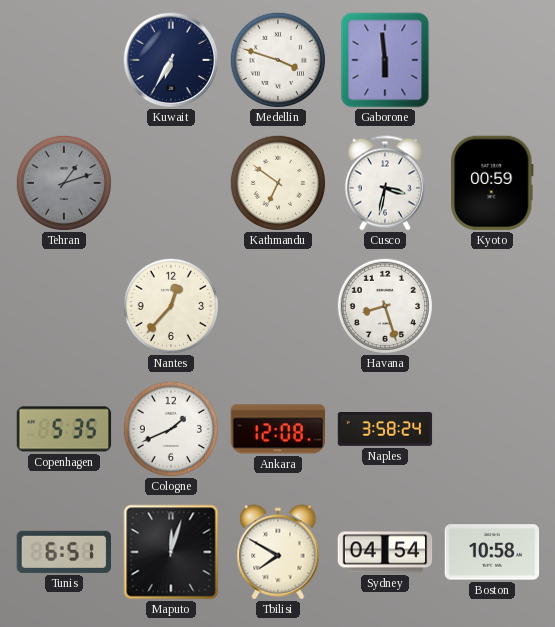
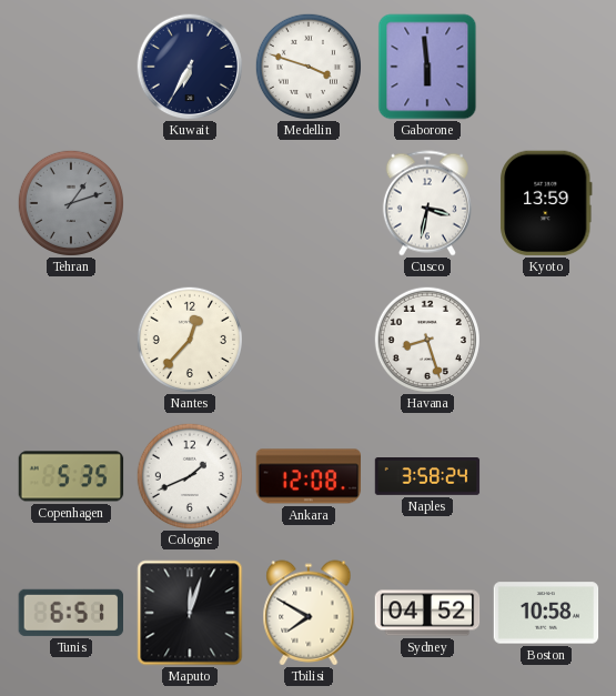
Kathmandu: 6:51 -> none (277, 182)
Kyoto: 00:59 -> 13:59 (546, 203)
Sydney: 04:54 -> 04:52 (427, 613)
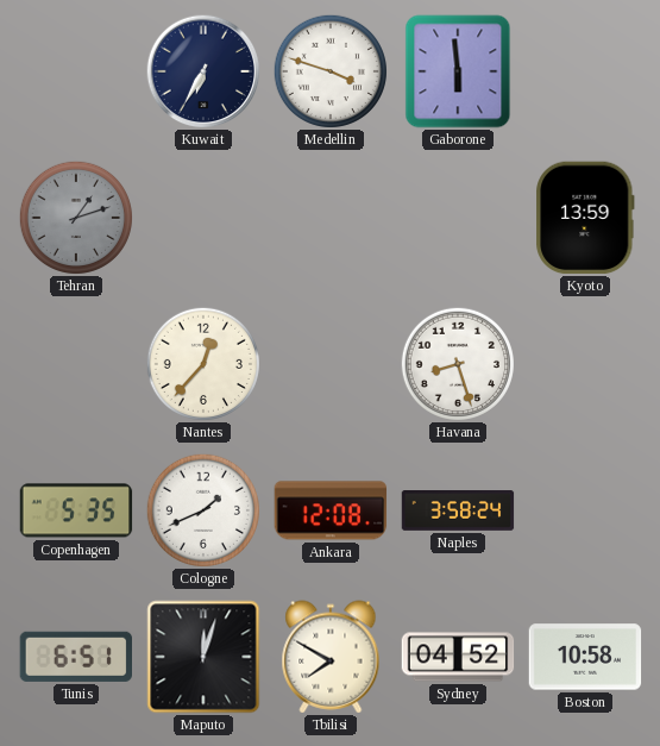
Cusco: 3:32 -> none (427, 203)
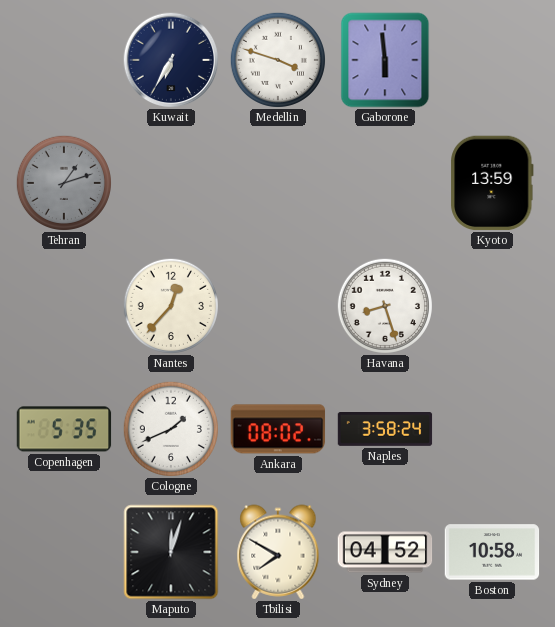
Ankara: 12:08 -> 08:02 (278, 429)
Tunis: 6:51 -> none (75, 657)
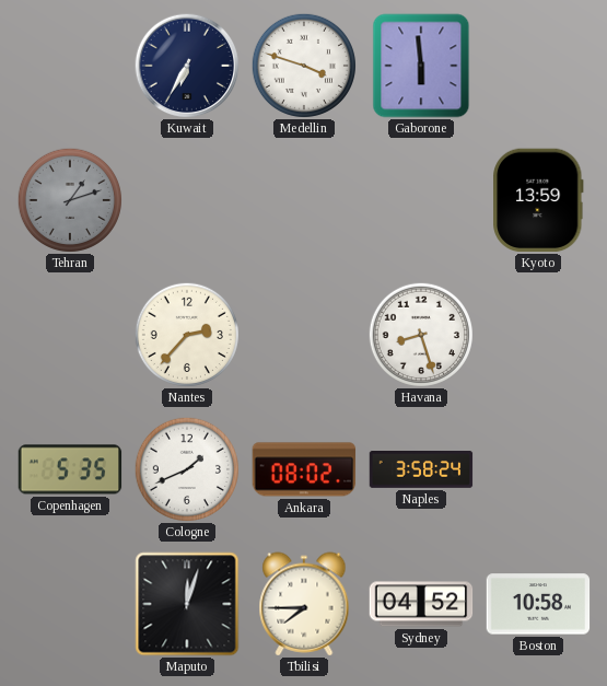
Nantes: 12:37 -> 2:37 (186, 334)
Tbilisi: 7:50 -> 7:45 (304, 604)
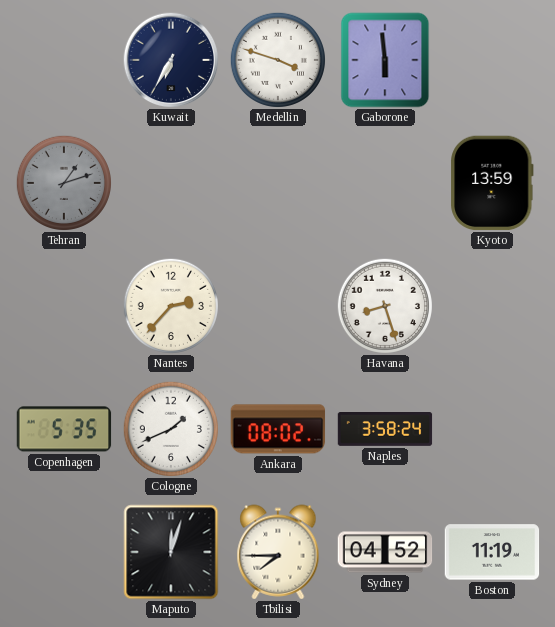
Boston: 10:58 -> 11:19 (492, 552)
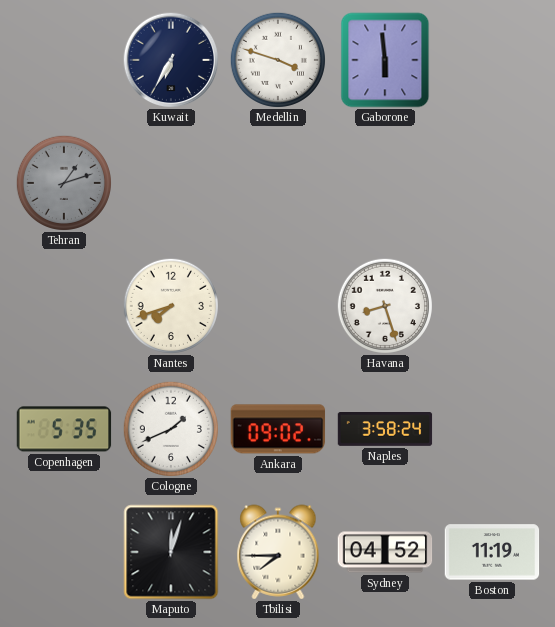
Kyoto: 13:59 -> none (492, 183)
Nantes: 2:37 -> 7:42 (170, 305)
Ankara: 08:02 -> 09:02 (278, 429)
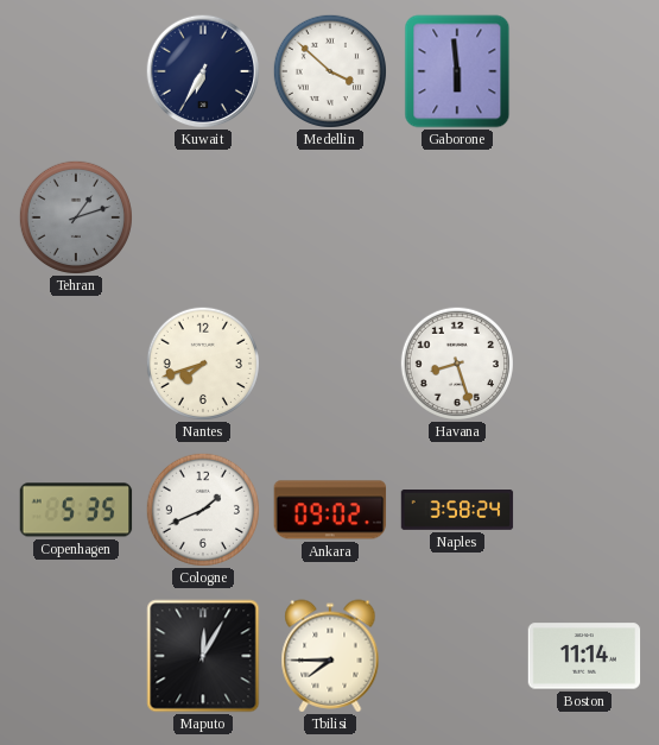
Medellin: 3:48 -> 3:52 (329, 70)
Maputo: 12:03 -> 12:05 (203, 656)
Sydney: 04:52 -> none (385, 552)
Boston: 11:19 -> 11:14 (584, 656)
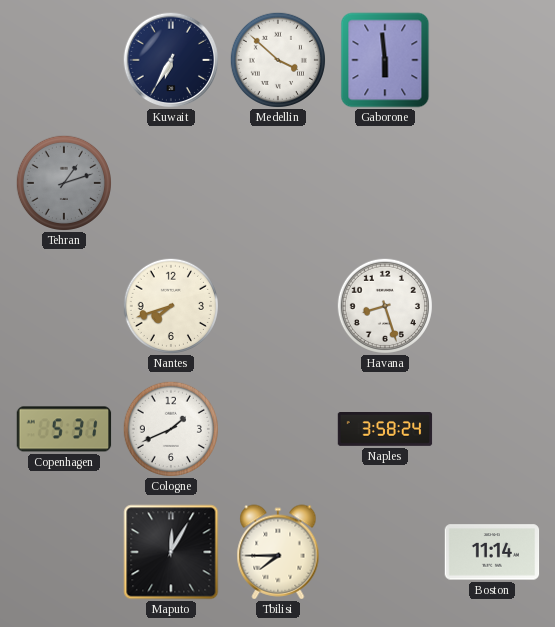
Copenhagen: 5:35 -> 5:31 (64, 429)
Ankara: 09:02 -> none (330, 510)
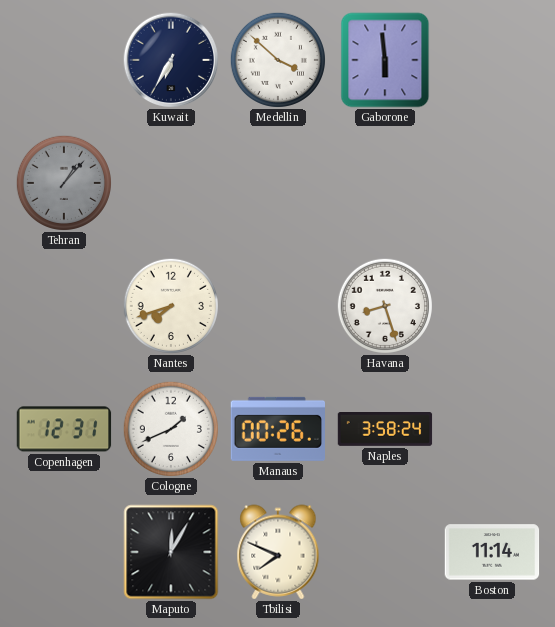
Tehran: 1:12 -> 1:07 (63, 182)
Copenhagen: 5:31 -> 12:31 (64, 429)
Manaus: none -> 00:26 (277, 429)
Tbilisi: 7:45 -> 7:49 (278, 552)
